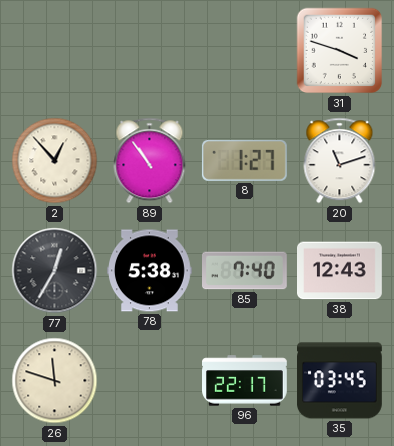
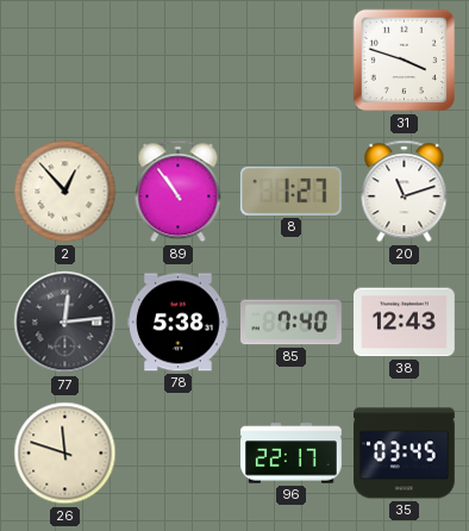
77: 12:35 -> 12:14 (65, 323)
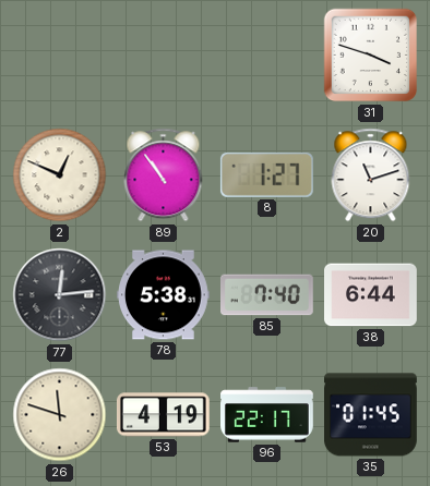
2: 12:53 -> 12:49 (60, 175)
38: 12:43 -> 6:44 (371, 295)
53: none -> 4:19 (163, 415)
35: 03:45 -> 01:45 (371, 415)
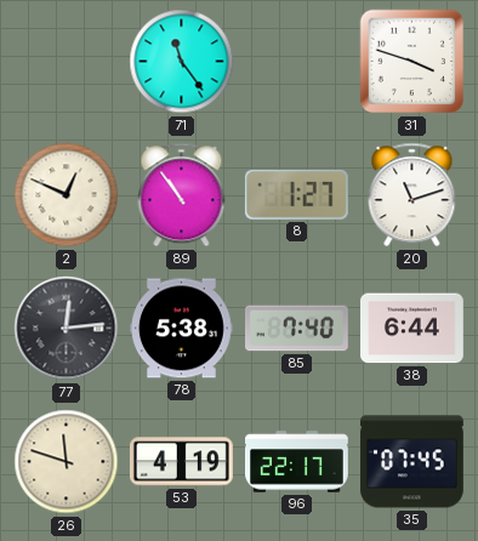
71: none -> 11:24 (182, 62)
35: 01:45 -> 07:45 (412, 462)
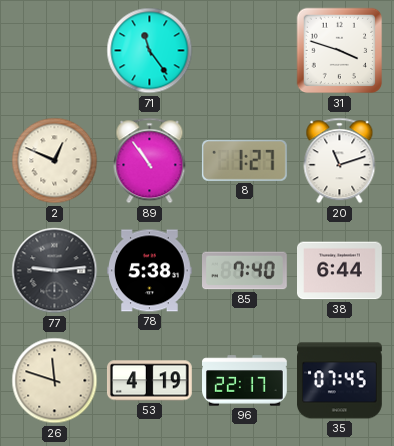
77: 12:14 -> 9:14 (55, 271)
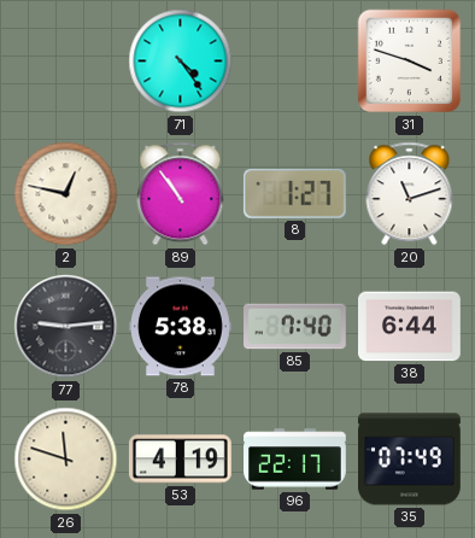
71: 11:24 -> 4:24 (181, 62)
2: 12:49 -> 12:47 (66, 194)
35: 07:45 -> 07:49 (410, 460)
